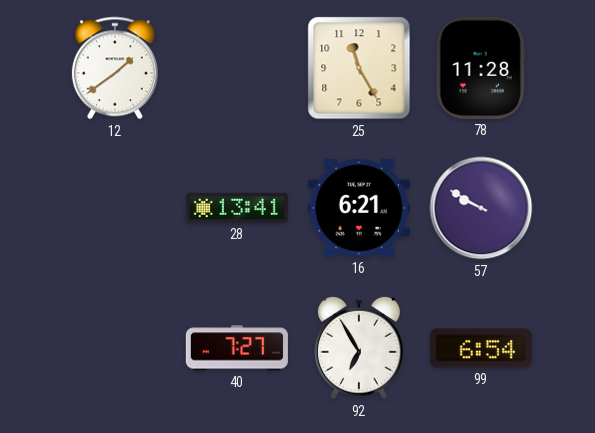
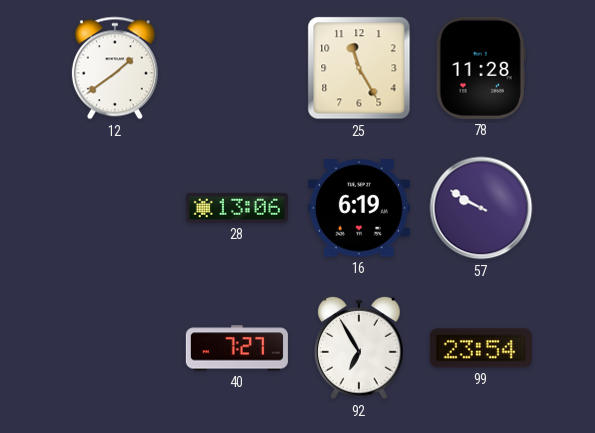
28: 13:41 -> 13:06 (237, 208)
16: 6:21 -> 6:19 (359, 208)
99: 6:54 -> 23:54 (481, 348)
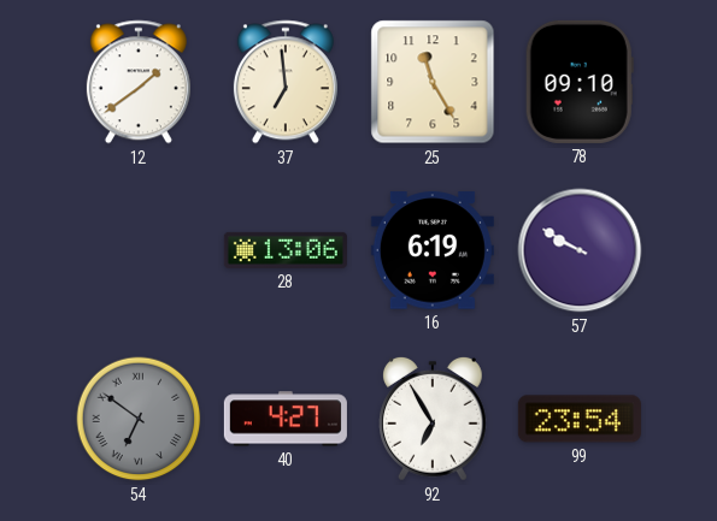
37: none -> 6:59 (286, 82)
78: 11:28 -> 09:10 (580, 82)
54: none -> 6:51 (139, 419)
40: 7:27 -> 4:27 (286, 419)
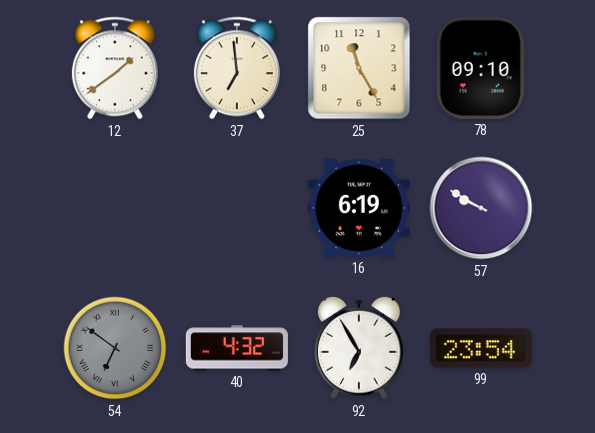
28: 13:06 -> none (286, 250)
40: 4:27 -> 4:32 (237, 348)
